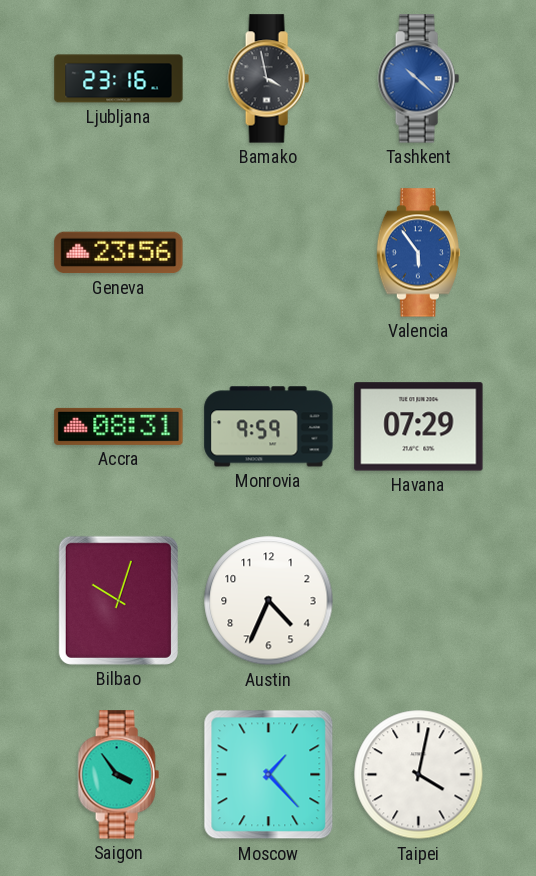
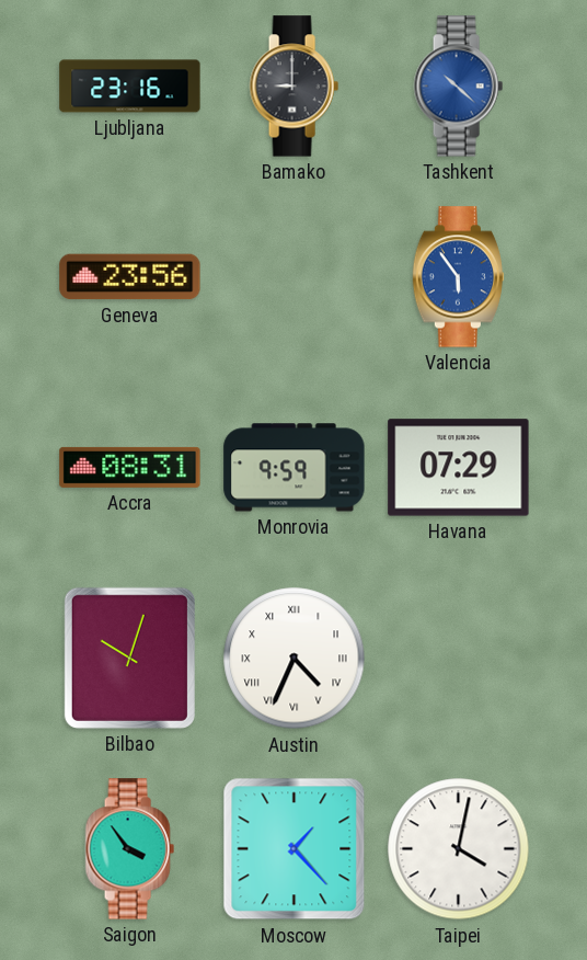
Bamako: 3:58 -> 9:00 (293, 87)
Austin numerals: Arabic -> Roman (295, 659)
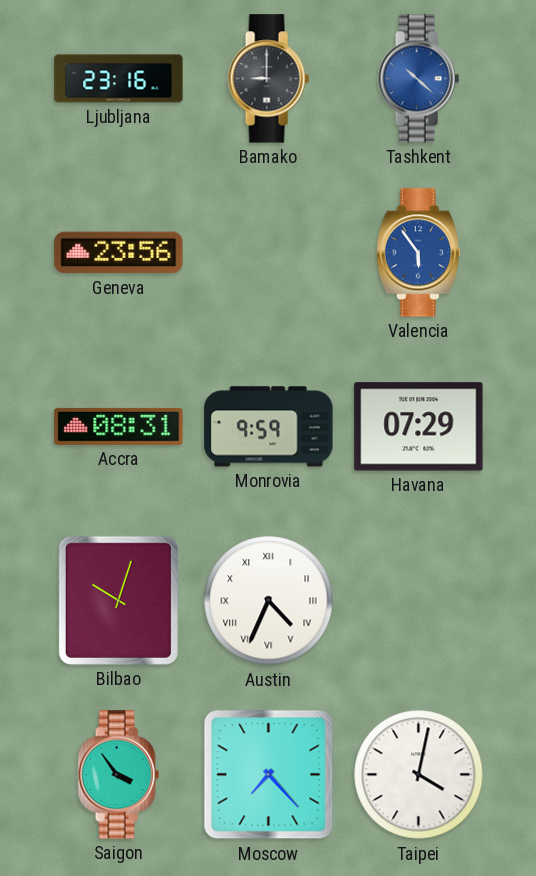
Moscow: 1:23 -> 7:23 (269, 775)
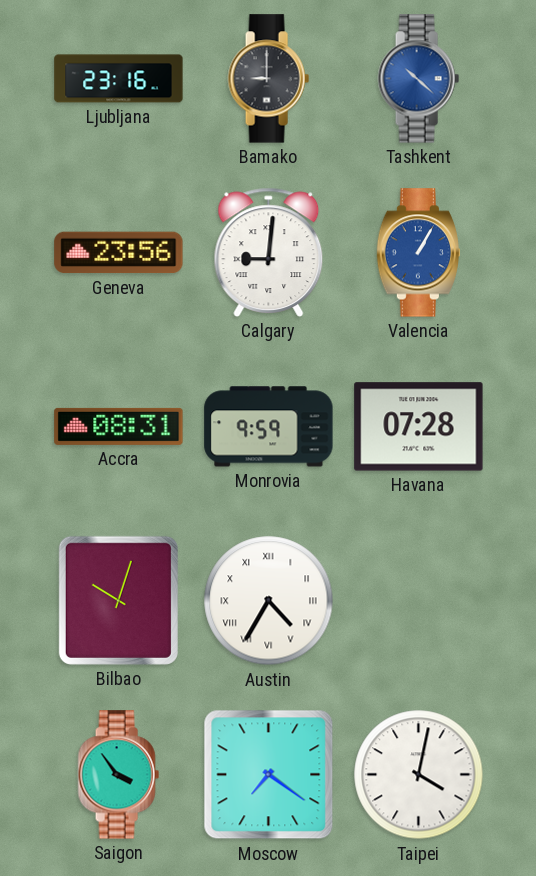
Calgary: none -> 9:01 (269, 252)
Valencia: 5:54 -> 1:05 (418, 253)
Havana: 07:29 -> 07:28 (419, 427)
Austin: 4:34 -> 4:35 (269, 601)
Moscow: 7:23 -> 7:21 (269, 775)
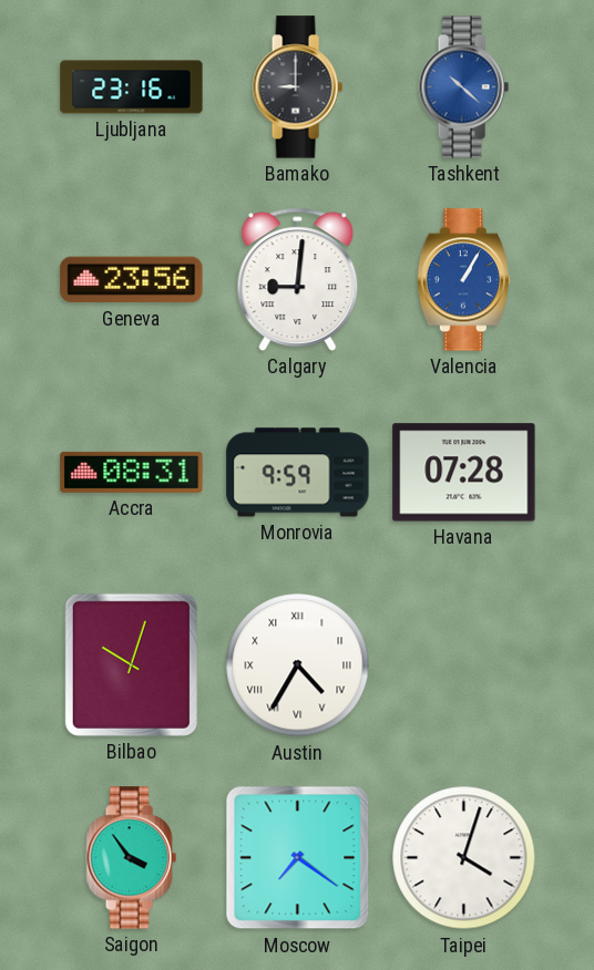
Taipei: 4:02 -> 4:03 (464, 858)
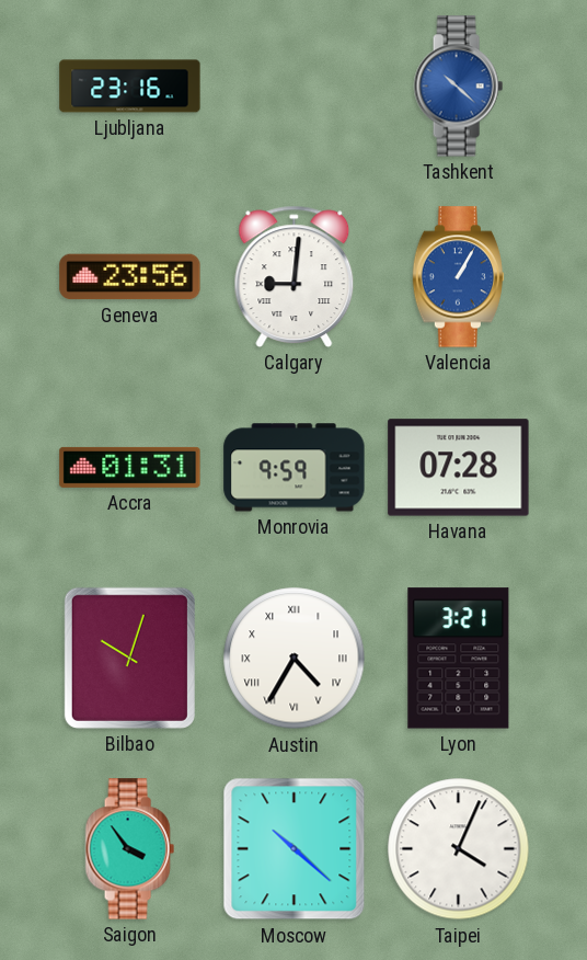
Bamako: 9:00 -> none (297, 87)
Accra: 08:31 -> 01:31 (130, 467)
Lyon: none -> 3:21 (459, 659)
Moscow: 7:21 -> 10:22 (295, 849)
Taipei: 4:03 -> 4:04 (459, 849)
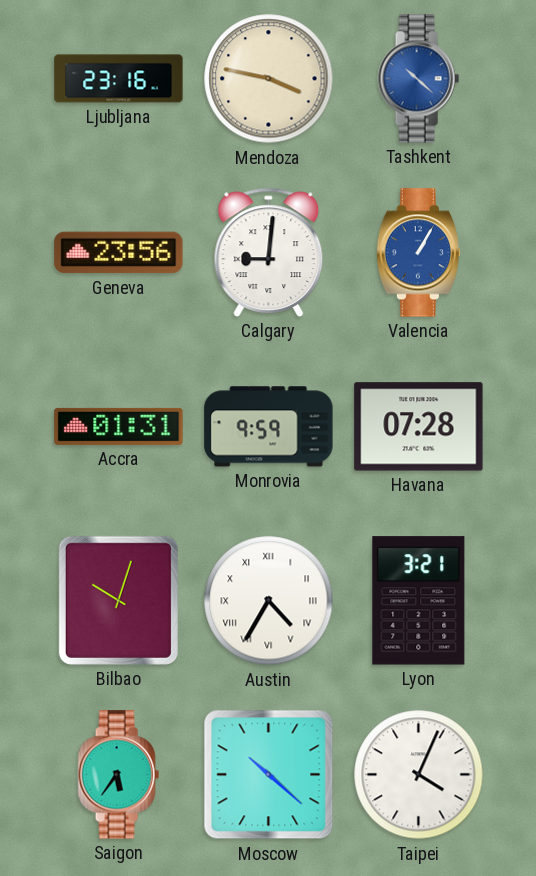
Mendoza: none -> 3:47 (269, 79)
Saigon: 3:54 -> 5:36 (118, 775)
